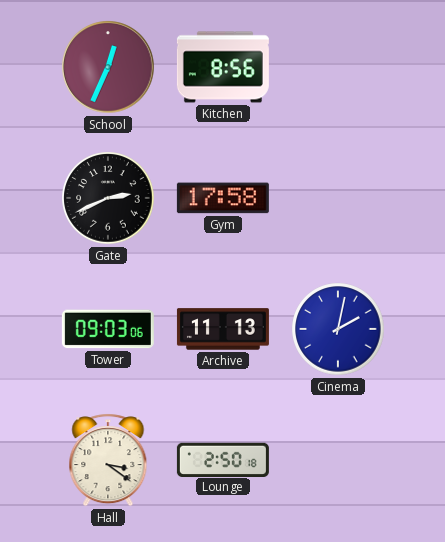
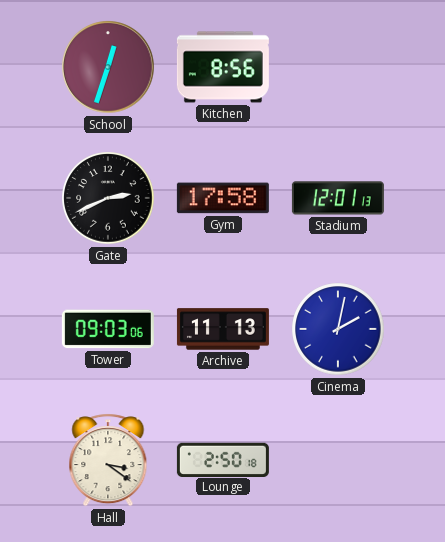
School: 12:34 -> 12:33 (109, 68)
Stadium: none -> 12:01 (338, 198)
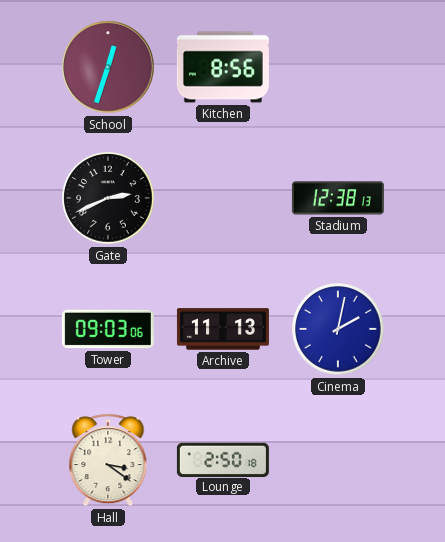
Gym: 17:58 -> none (223, 198)
Stadium: 12:01 -> 12:38 (338, 198)
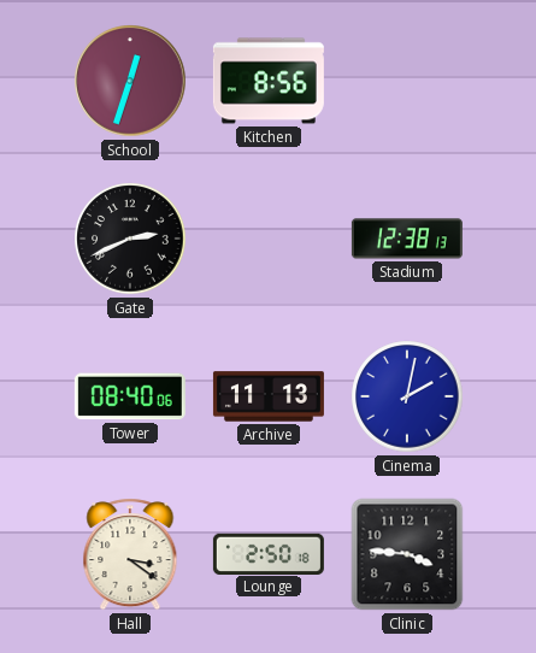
Tower: 09:03 -> 08:40 (130, 396)
Clinic: none -> 3:46 (407, 554)
